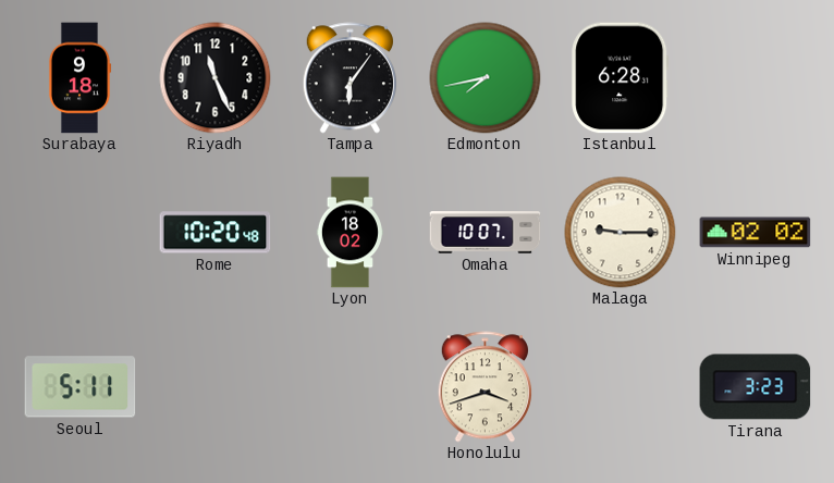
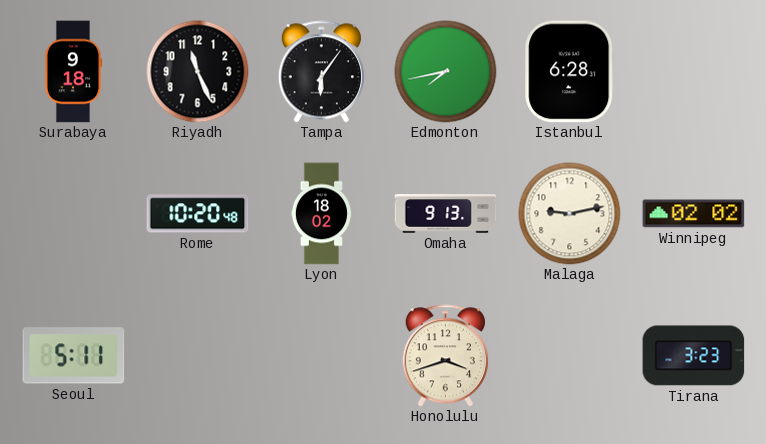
Omaha: 10:07 -> 9:13 (446, 214)
Malaga: 9:15 -> 9:13 (570, 214)
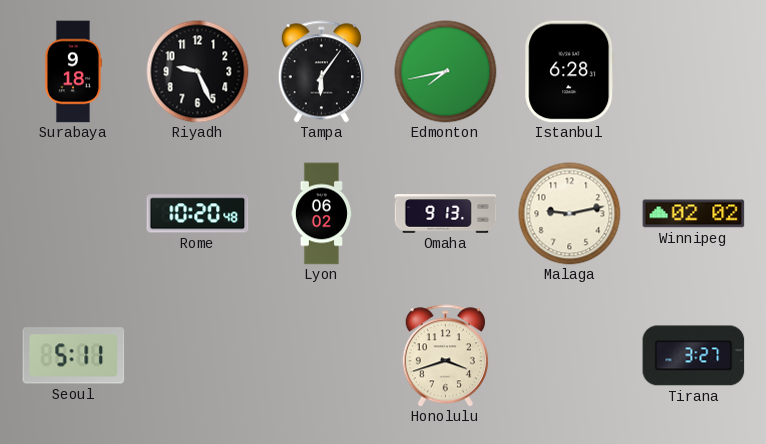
Riyadh: 11:26 -> 9:26 (198, 72)
Lyon: 18:02 -> 06:02 (321, 214)
Tirana: 3:23 -> 3:27 (694, 356)
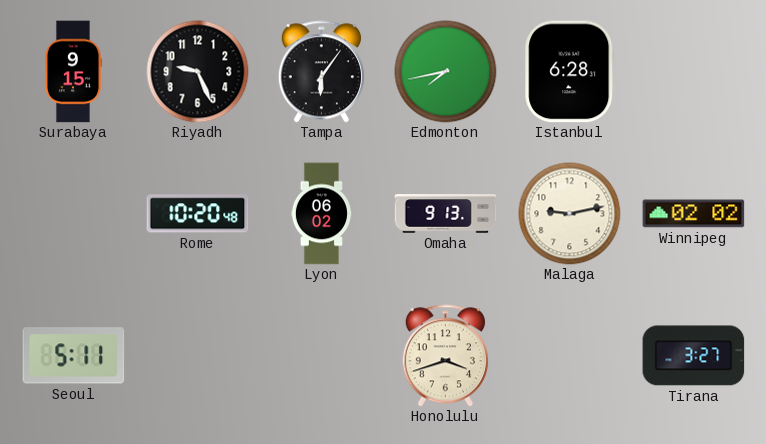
Surabaya: 9:18 -> 9:15 (73, 72)
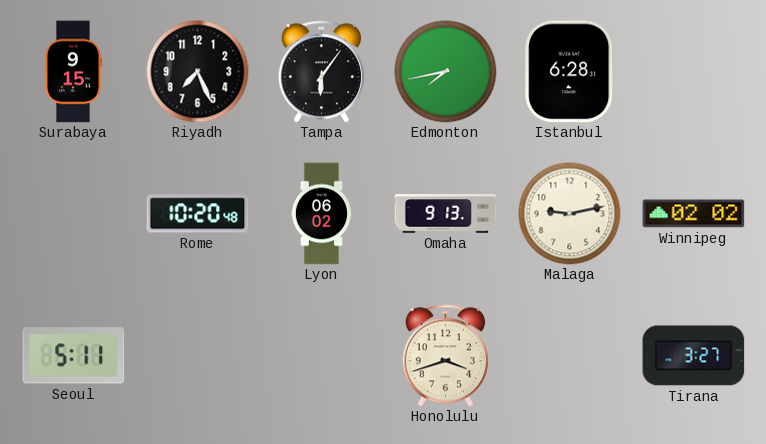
Riyadh: 9:26 -> 7:26 (198, 72)
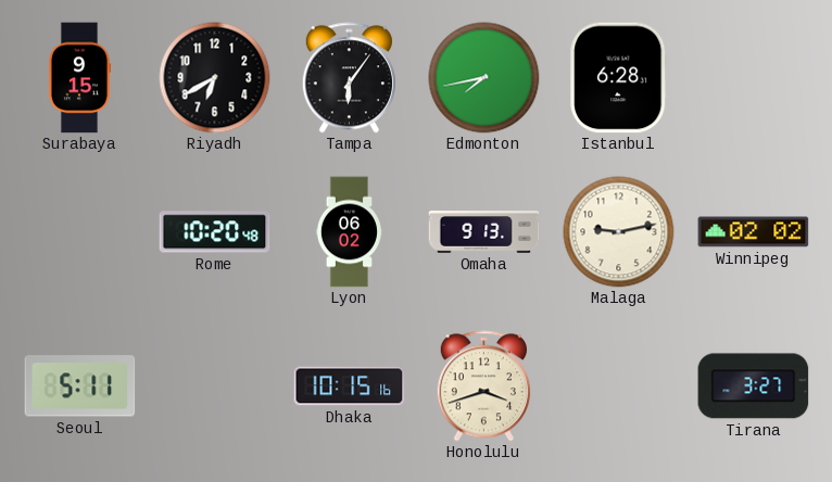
Riyadh: 7:26 -> 6:40 (215, 78)
Dhaka: none -> 10:15 (350, 386)
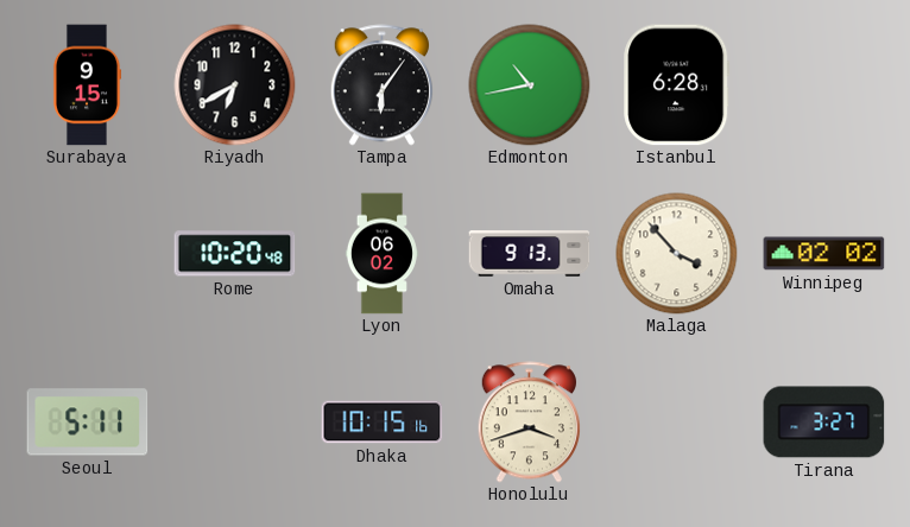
Edmonton: 7:43 -> 10:43 (530, 85)
Malaga: 9:13 -> 3:53 (677, 254)
